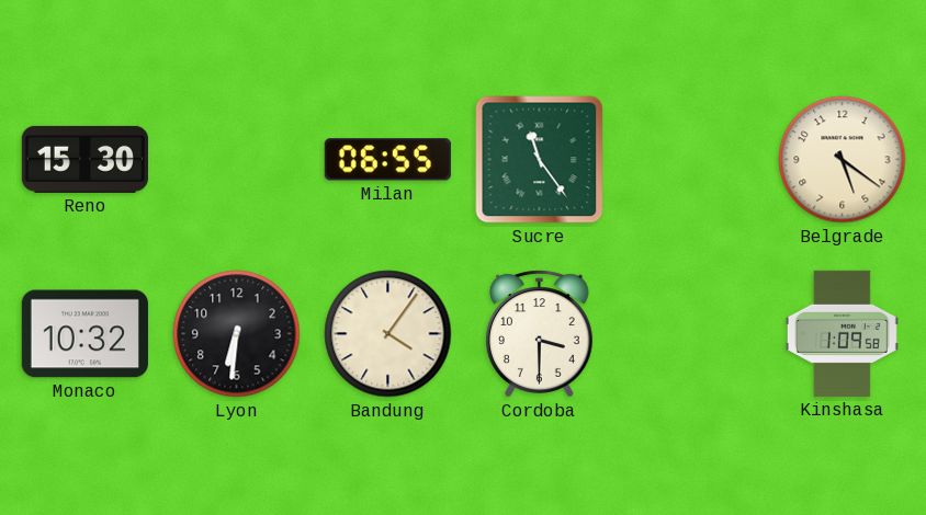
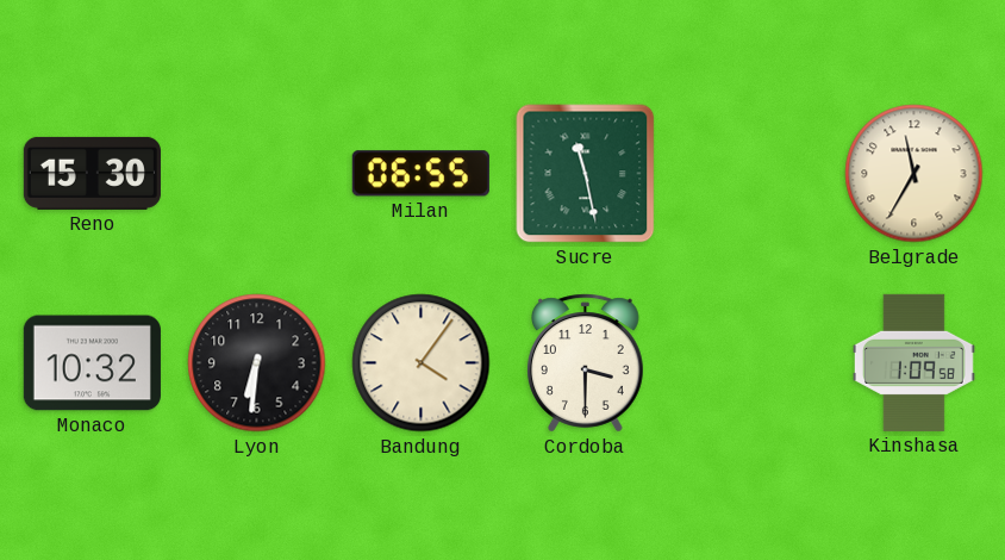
Sucre: 11:24 -> 11:28 (586, 174)
Belgrade: 5:21 -> 11:35 (915, 174)
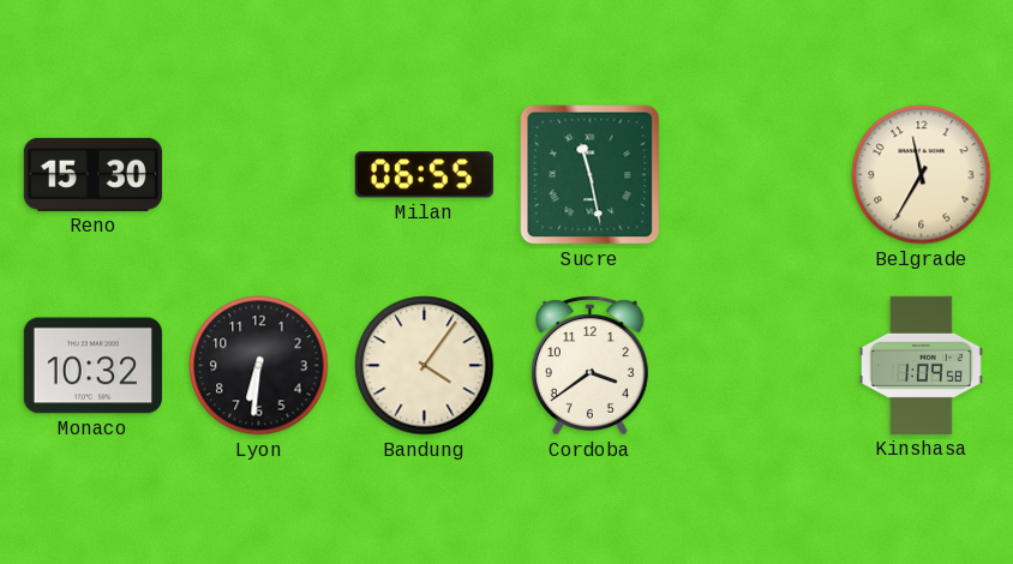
Cordoba: 3:30 -> 3:39 (589, 366)
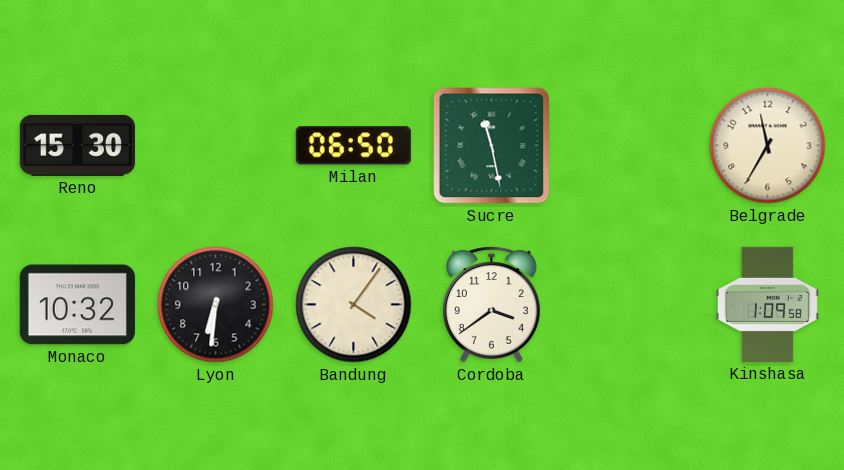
Milan: 06:55 -> 06:50 (353, 146)
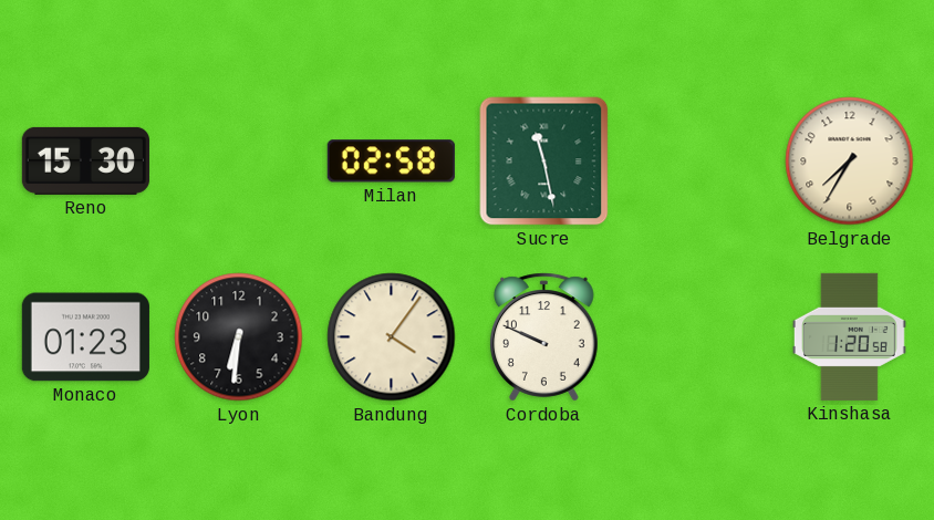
Milan: 06:50 -> 02:58 (391, 162)
Belgrade: 11:35 -> 7:35 (850, 162)
Monaco: 10:32 -> 01:23 (85, 337)
Cordoba: 3:39 -> 9:49 (543, 337)
Kinshasa: 1:09 -> 1:20 (849, 336)
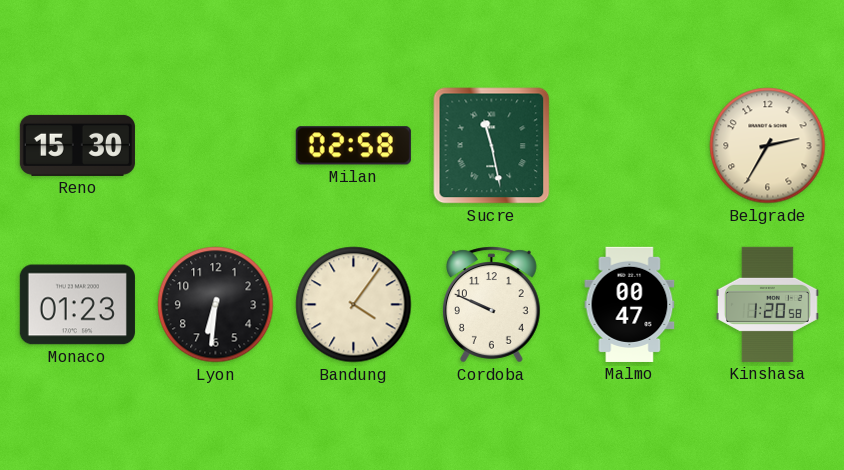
Belgrade: 7:35 -> 2:35 (768, 146)
Malmo: none -> 00:47 (630, 304)
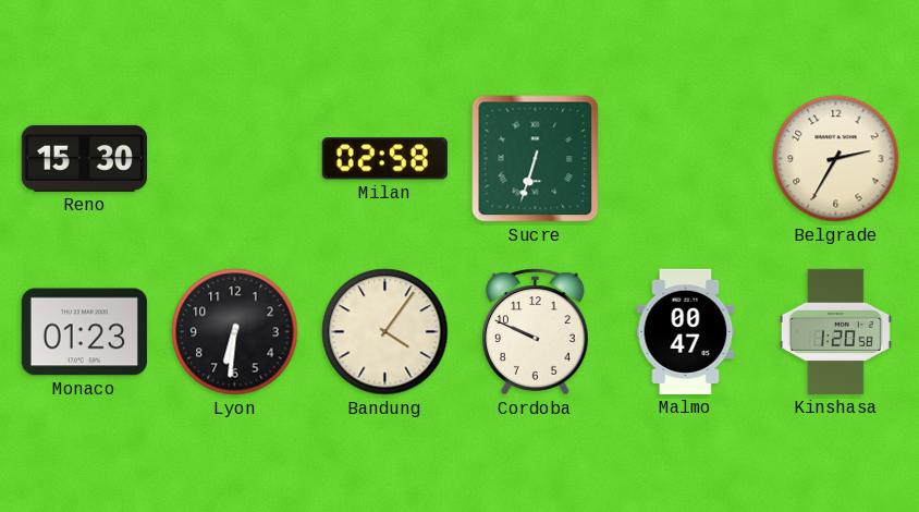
Sucre: 11:28 -> 6:33 (536, 159)
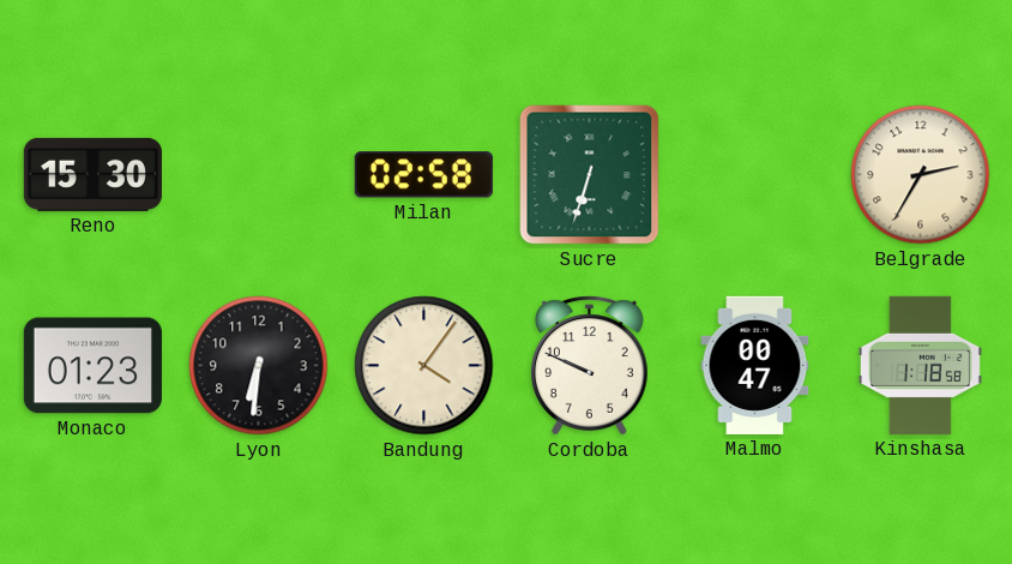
Kinshasa: 1:20 -> 1:18 (920, 365)
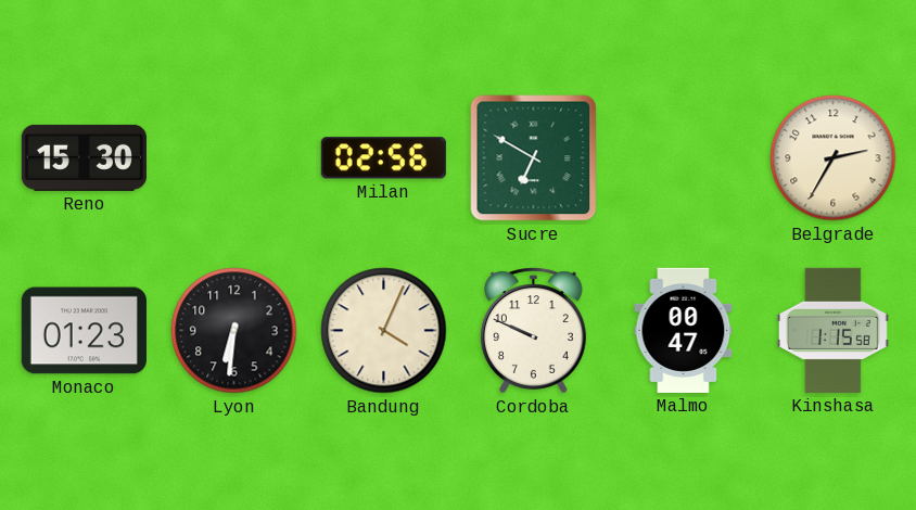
Milan: 02:58 -> 02:56 (383, 158)
Sucre: 6:33 -> 6:50 (534, 158)
Bandung: 4:06 -> 4:04 (384, 331)
Kinshasa: 1:18 -> 1:15 (832, 330)
